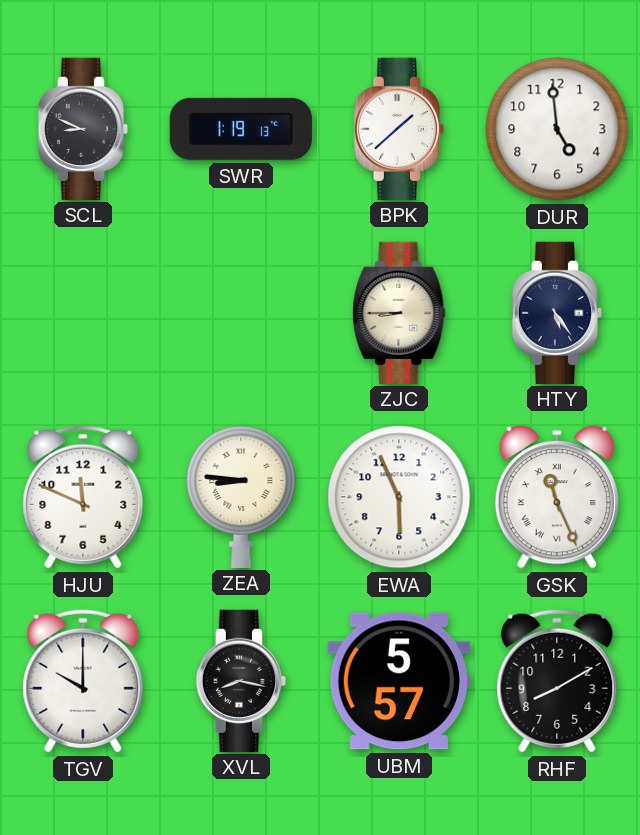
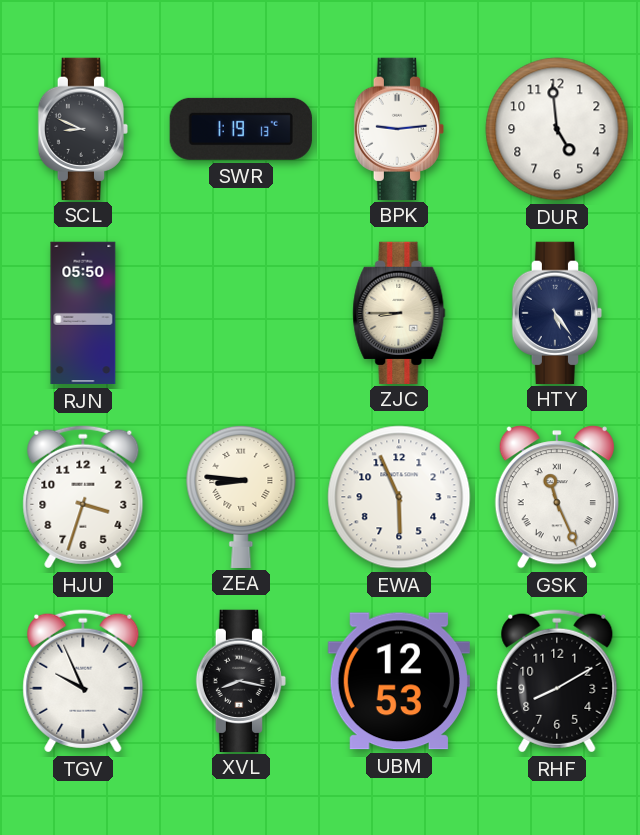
BPK: 1:38 -> 9:14 (398, 128)
RJN: none -> 05:50 (83, 313)
HJU: 11:49 -> 3:33 (83, 497)
TGV: 10:00 -> 9:56 (83, 681)
UBM: 5:57 -> 12:53 (399, 681)
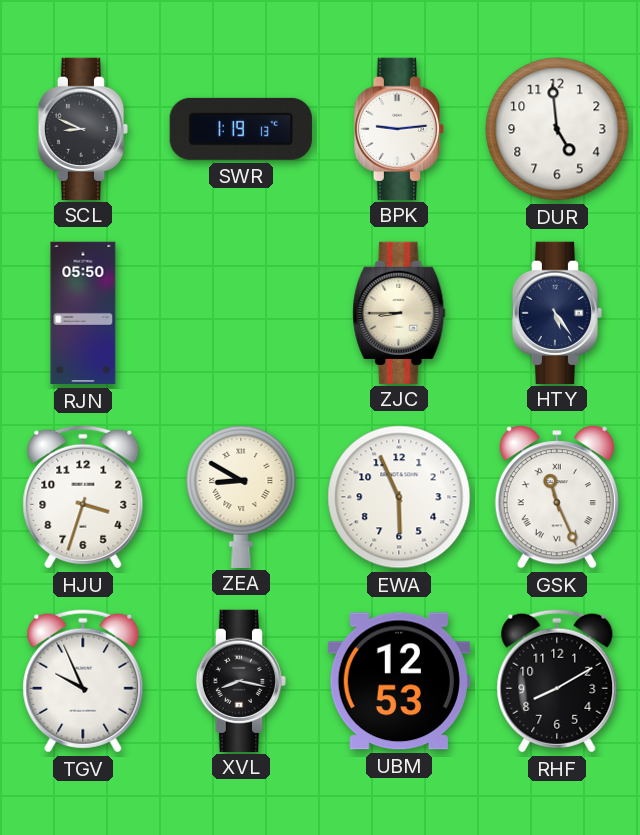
ZEA: 8:46 -> 8:50 (241, 496)
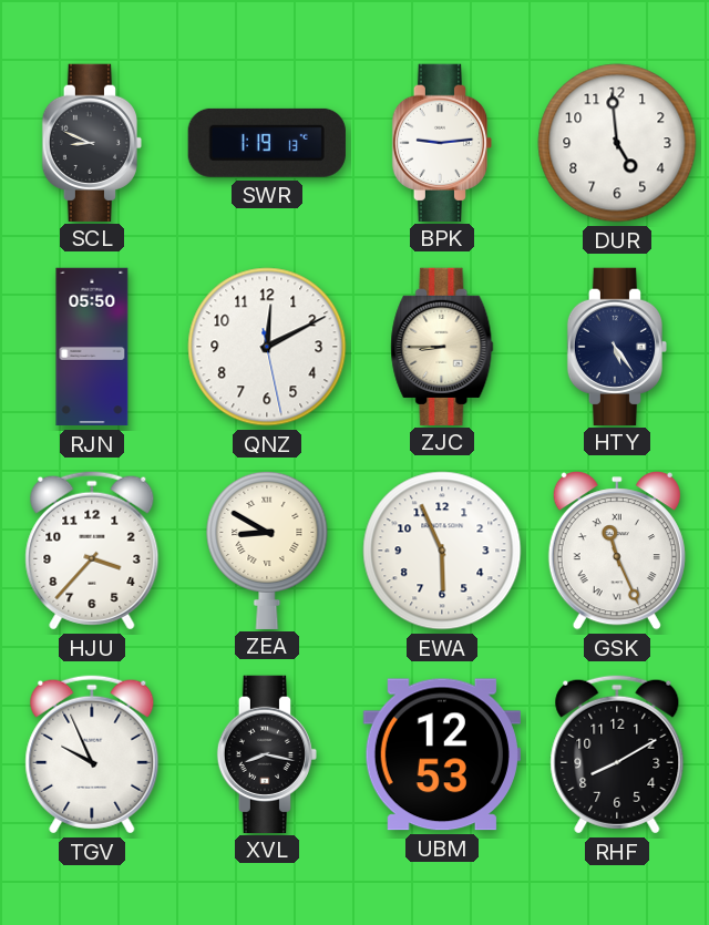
QNZ: none -> 12:10 (267, 347)
HJU: 3:33 -> 3:37 (92, 551)
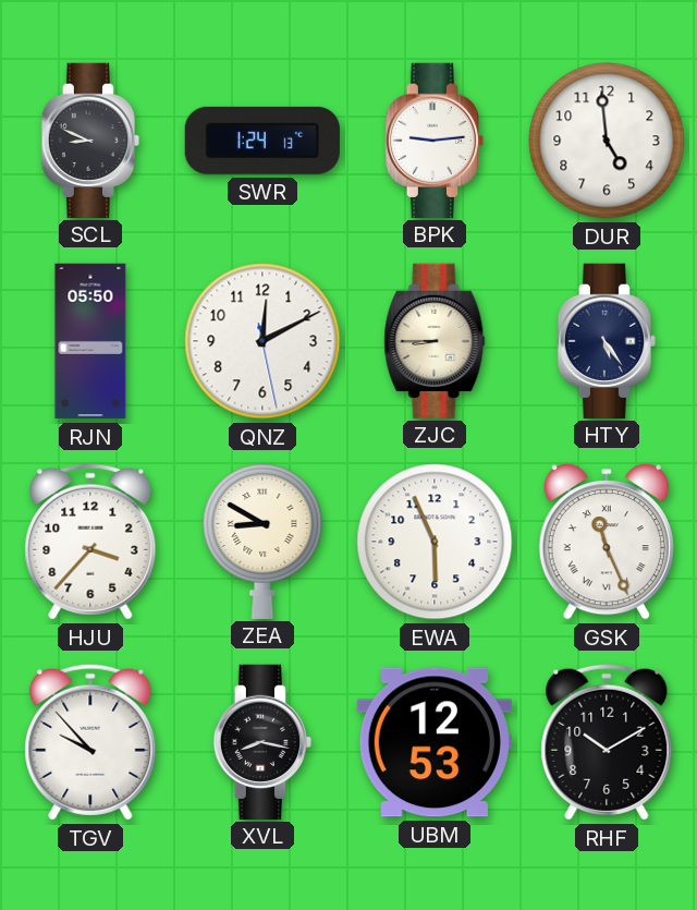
SWR: 1:19 -> 1:24 (262, 141)
TGV: 9:56 -> 9:53 (90, 742)
RHF: 8:10 -> 10:10 (607, 742)
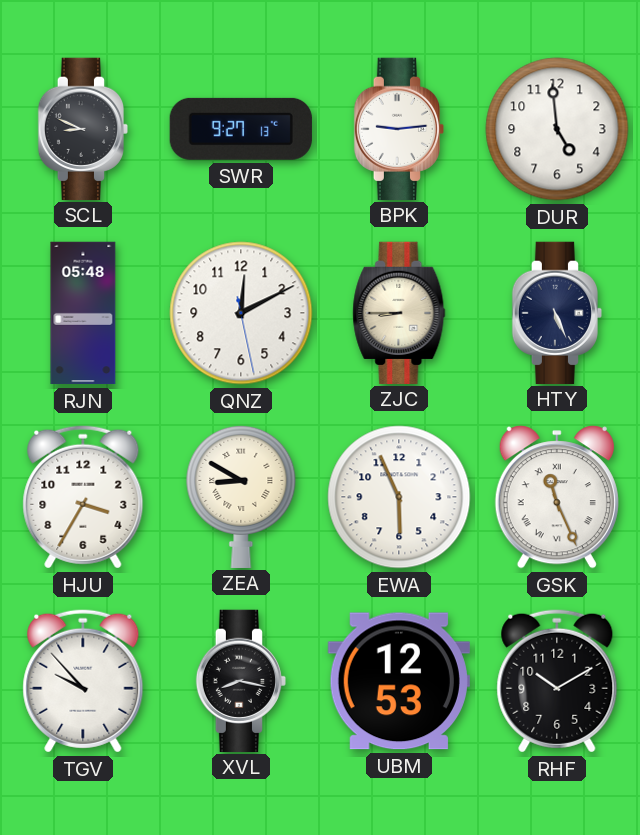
SWR: 1:24 -> 9:27 (241, 129)
RJN: 05:50 -> 05:48 (83, 313)
HTY: 5:24 -> 5:26 (556, 312)
HJU: 3:37 -> 3:35 (83, 497)
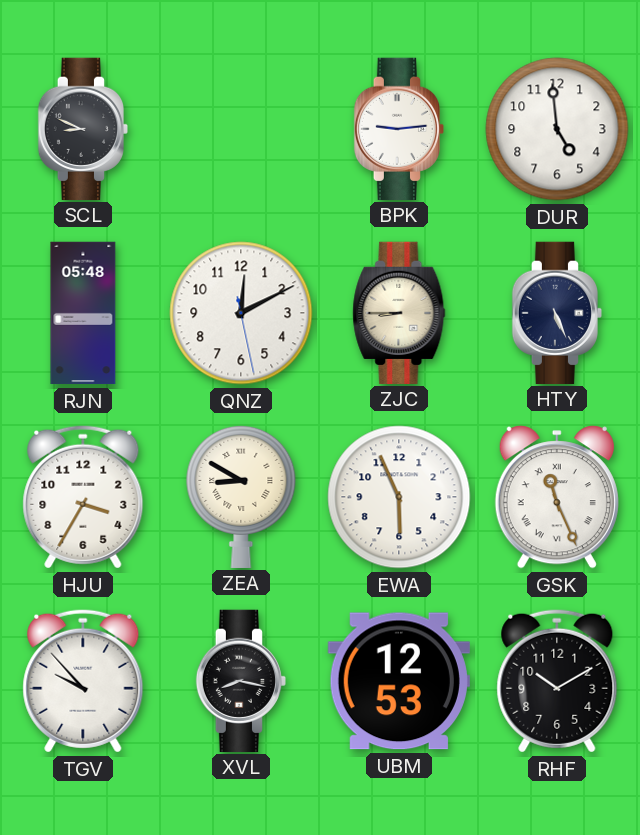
SWR: 9:27 -> none (241, 129)
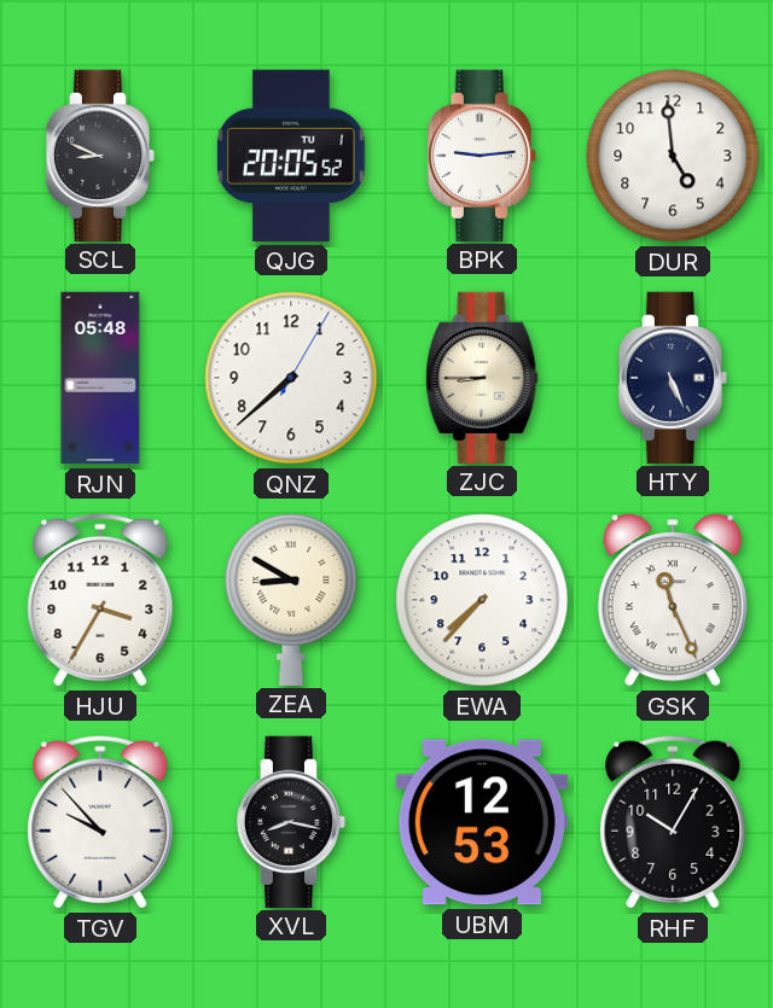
QJG: none -> 20:05 (291, 156)
QNZ: 12:10 -> 7:38 (291, 378)
EWA: 5:56 -> 7:37 (482, 600)
RHF: 10:10 -> 10:05 (673, 822)
